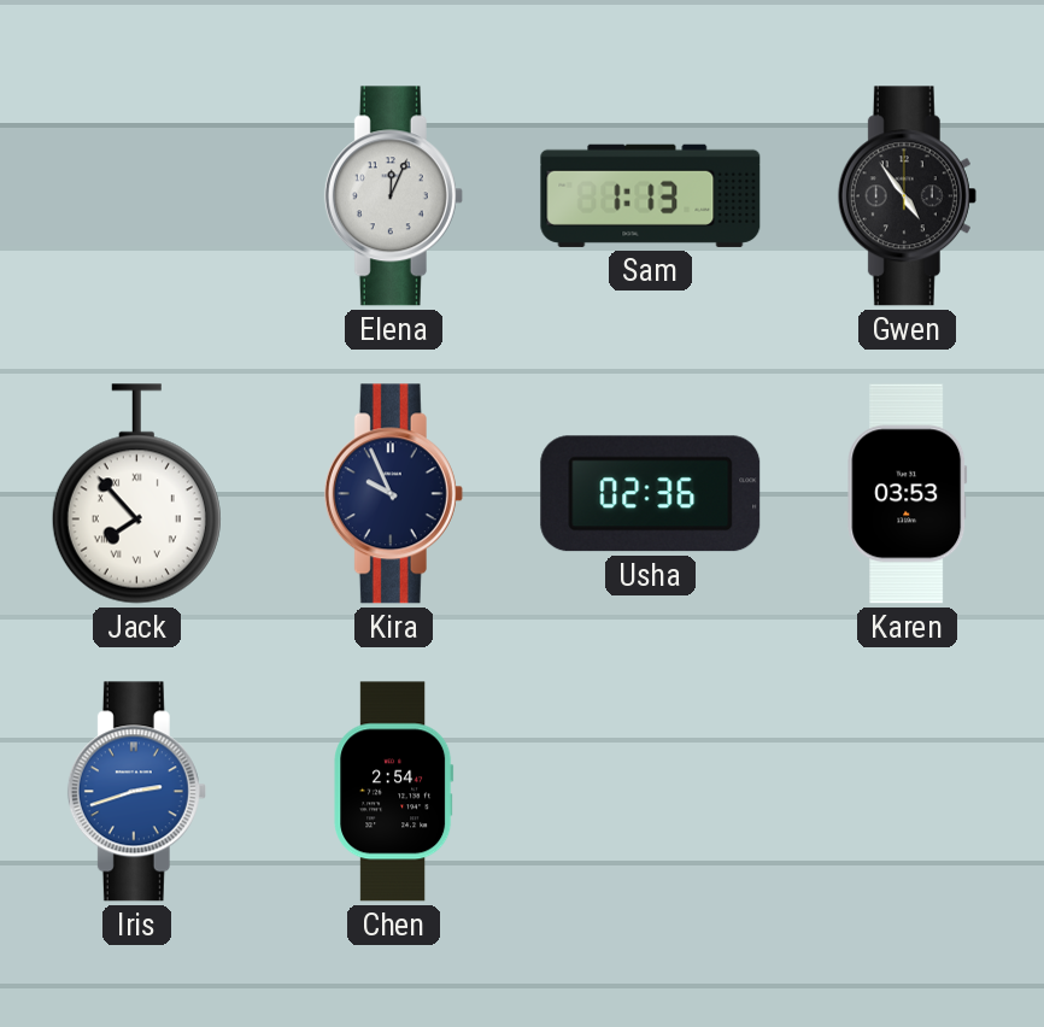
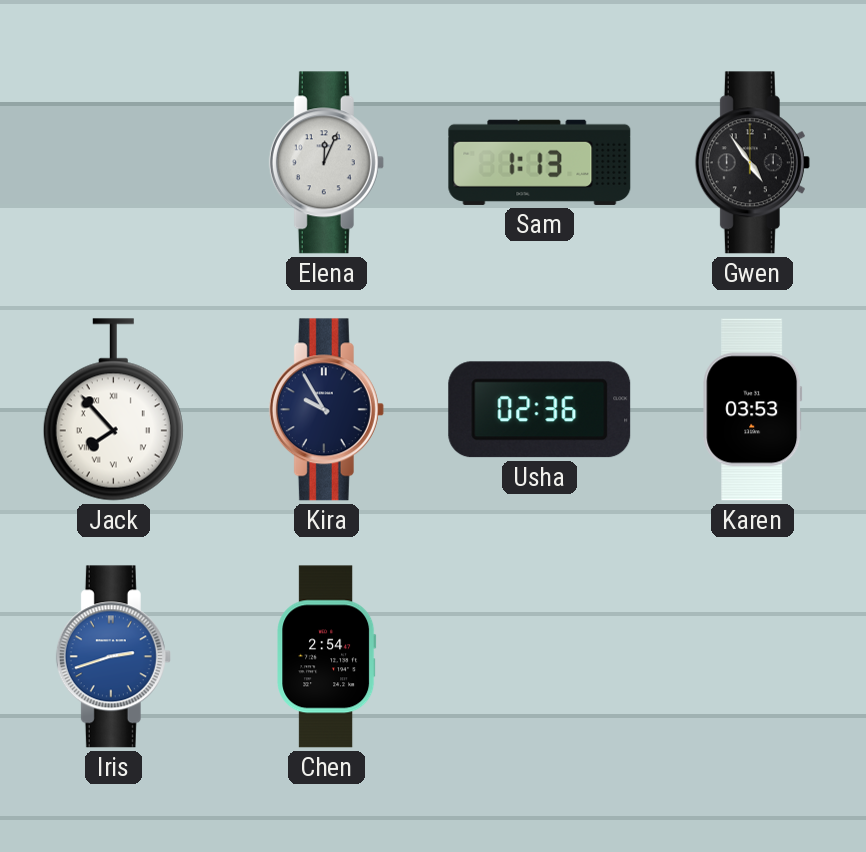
Kira: 9:56 -> 9:55 (326, 410)
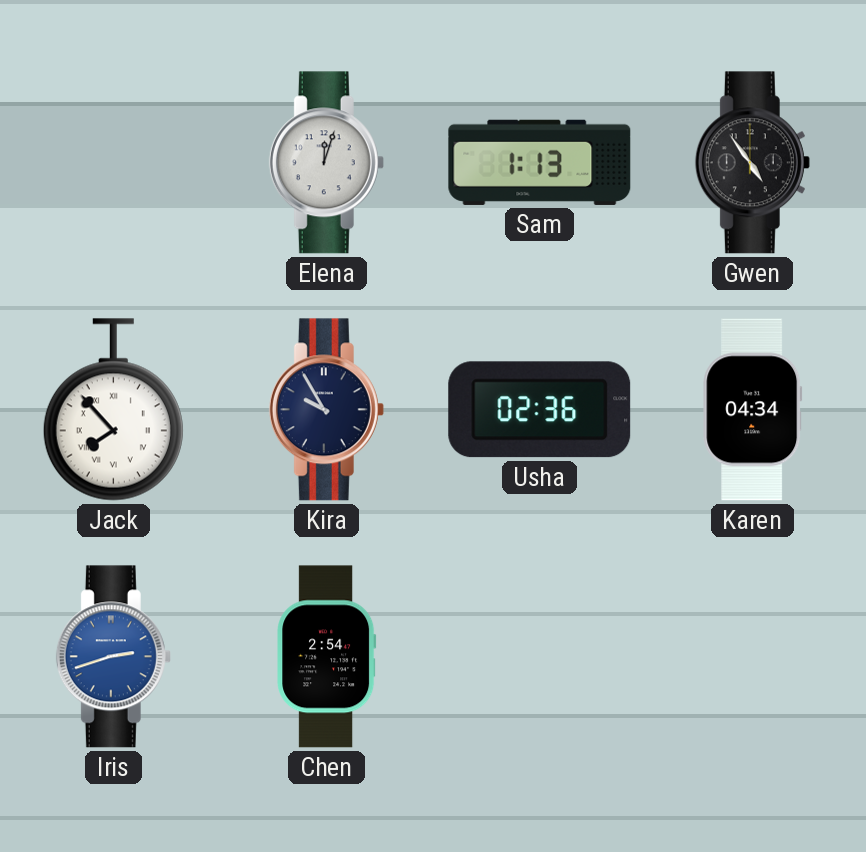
Elena: 12:04 -> 12:03 (326, 163)
Karen: 03:53 -> 04:34 (753, 410)
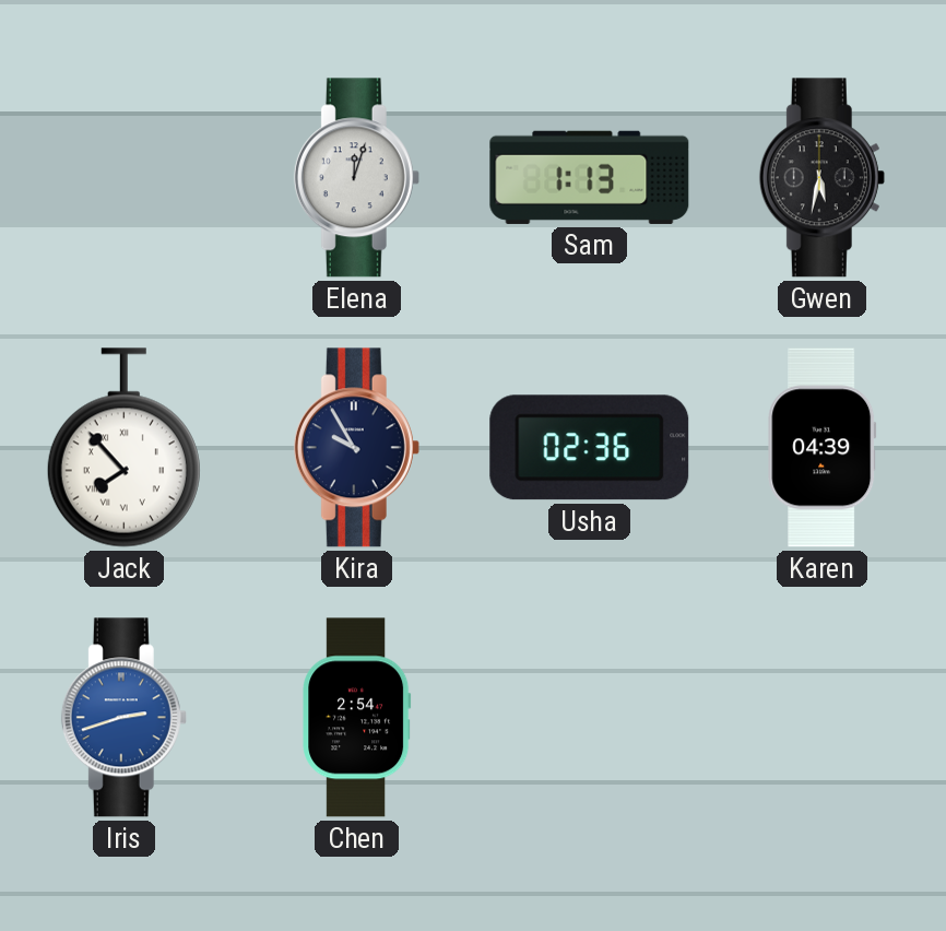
Gwen: 4:54 -> 5:32 (821, 178)
Karen: 04:34 -> 04:39 (823, 448)
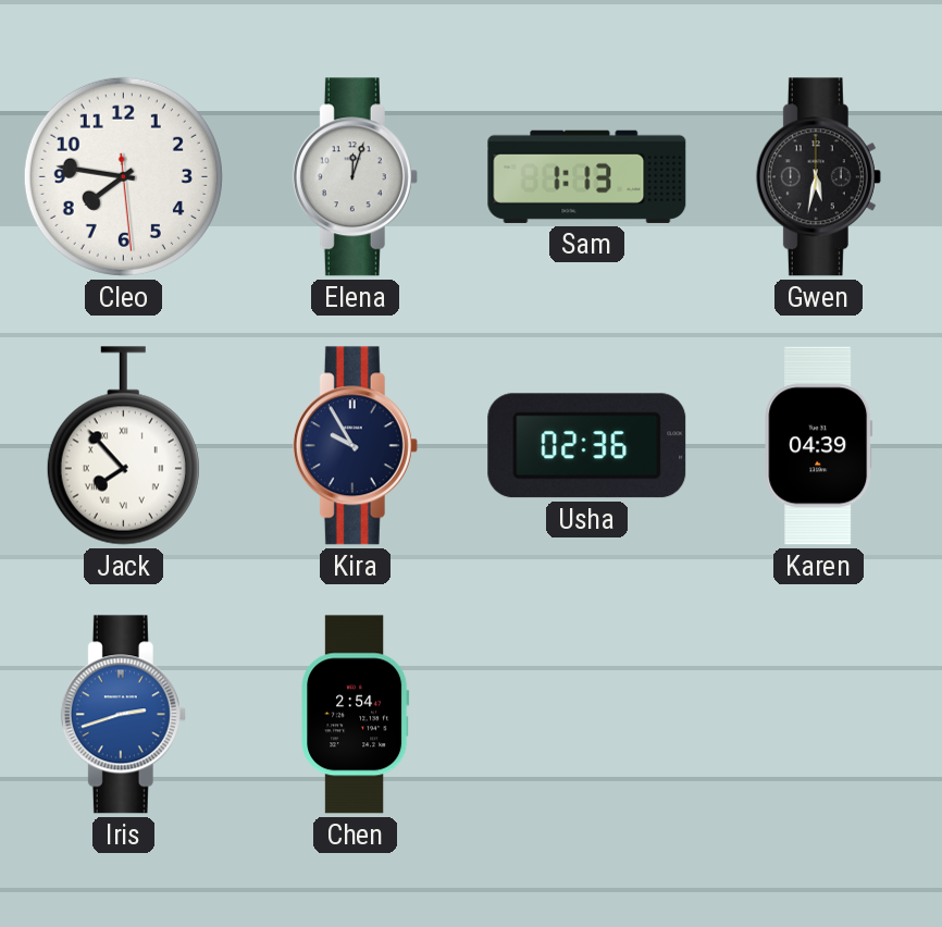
Cleo: none -> 7:46 (123, 176)
